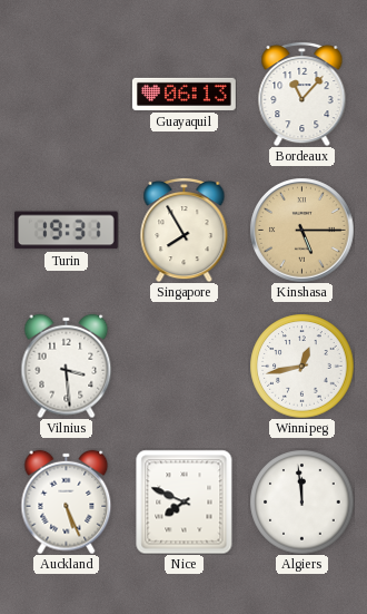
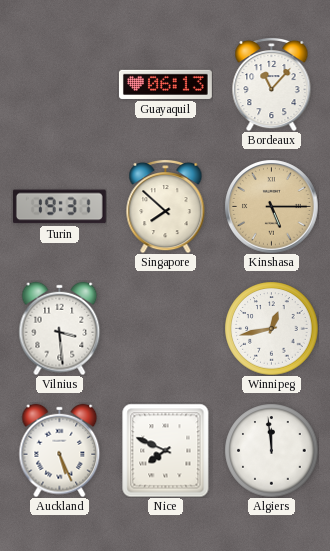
Singapore: 7:55 -> 7:52 (166, 206)
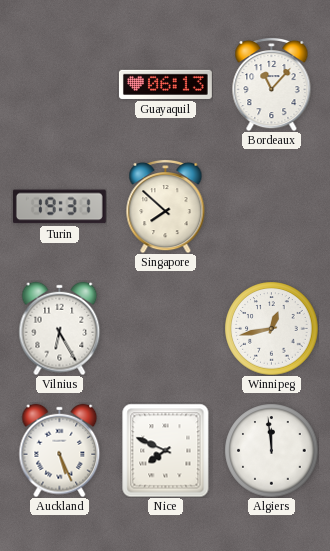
Kinshasa: 5:15 -> none (271, 206)
Vilnius: 3:29 -> 6:25 (60, 328)
